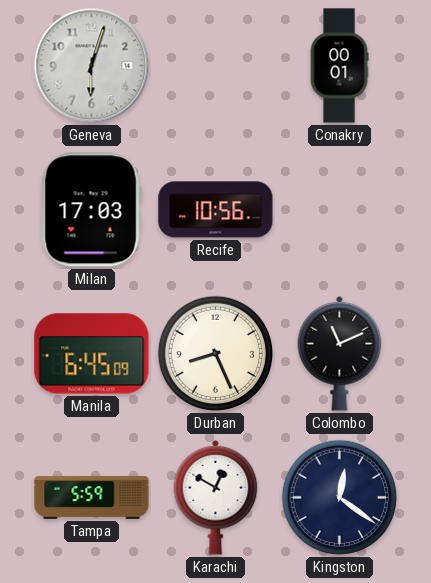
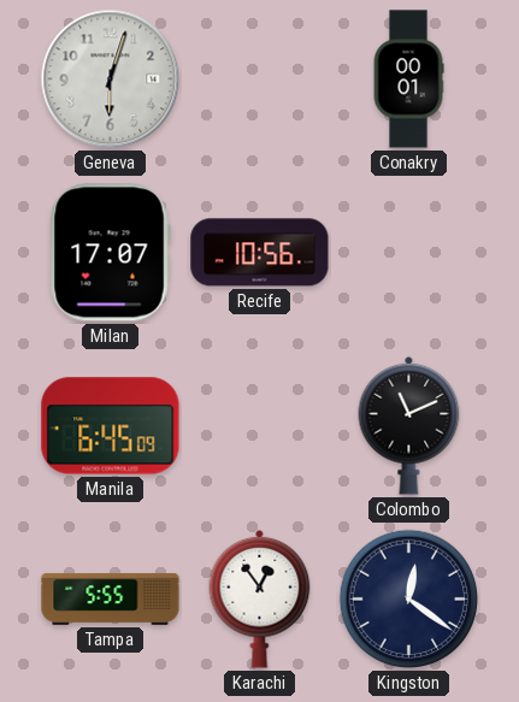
Milan: 17:03 -> 17:07 (110, 253)
Durban: 8:26 -> none (216, 354)
Tampa: 5:59 -> 5:55 (111, 598)
Karachi: 12:50 -> 12:54 (260, 598)
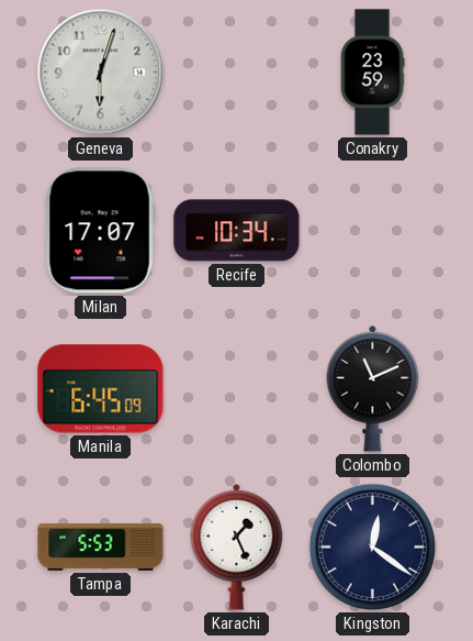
Conakry: 00:01 -> 23:59 (372, 73)
Recife: 10:56 -> 10:34 (237, 231)
Tampa: 5:55 -> 5:53 (101, 546)
Karachi: 12:54 -> 1:26 (237, 546)
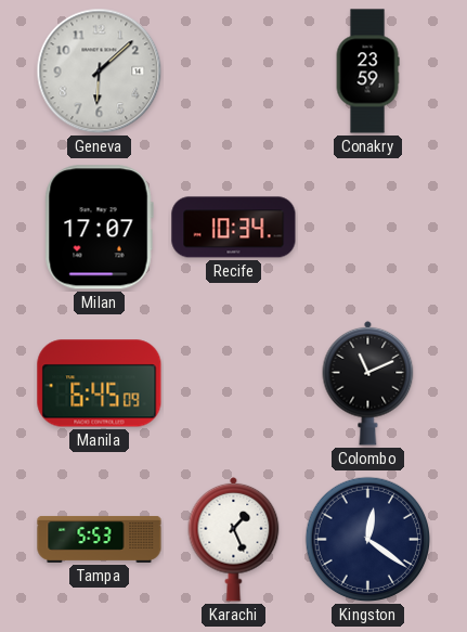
Geneva: 6:03 -> 6:08 (100, 72)
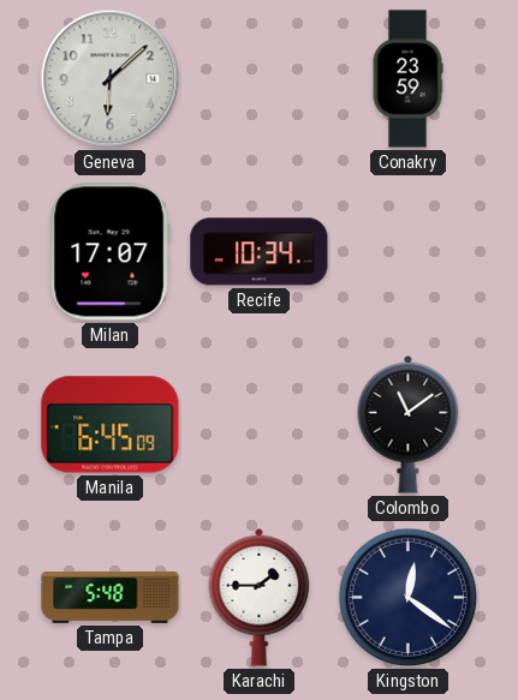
Colombo: 11:11 -> 11:09 (409, 424)
Tampa: 5:53 -> 5:48 (111, 597)
Karachi: 1:26 -> 1:45 (260, 597)
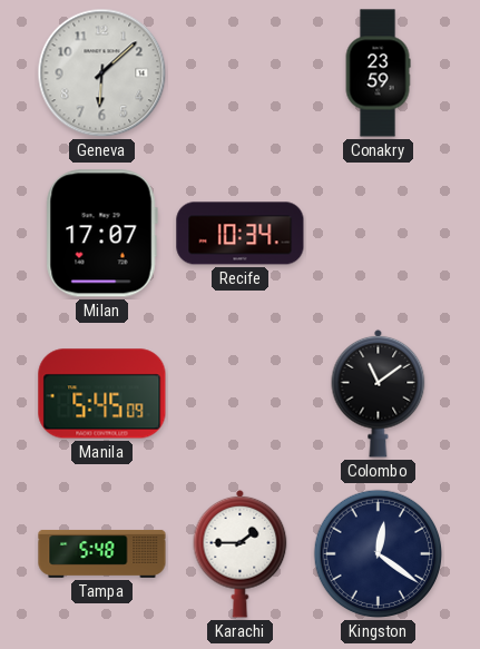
Manila: 6:45 -> 5:45 (102, 394)
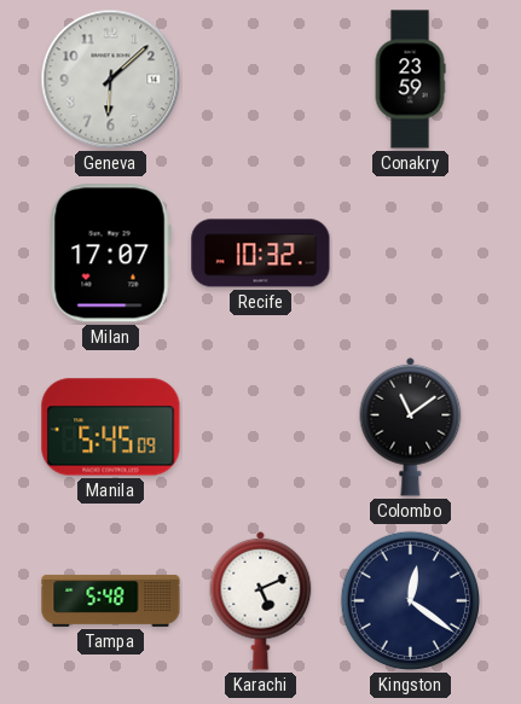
Recife: 10:34 -> 10:32 (261, 254)
Karachi: 1:45 -> 5:11 (261, 600)
